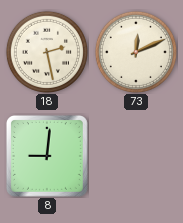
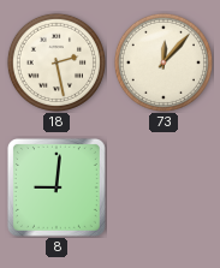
73: 12:11 -> 12:07 (163, 62)
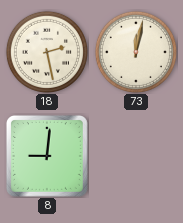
73: 12:07 -> 12:02 (136, 52)
